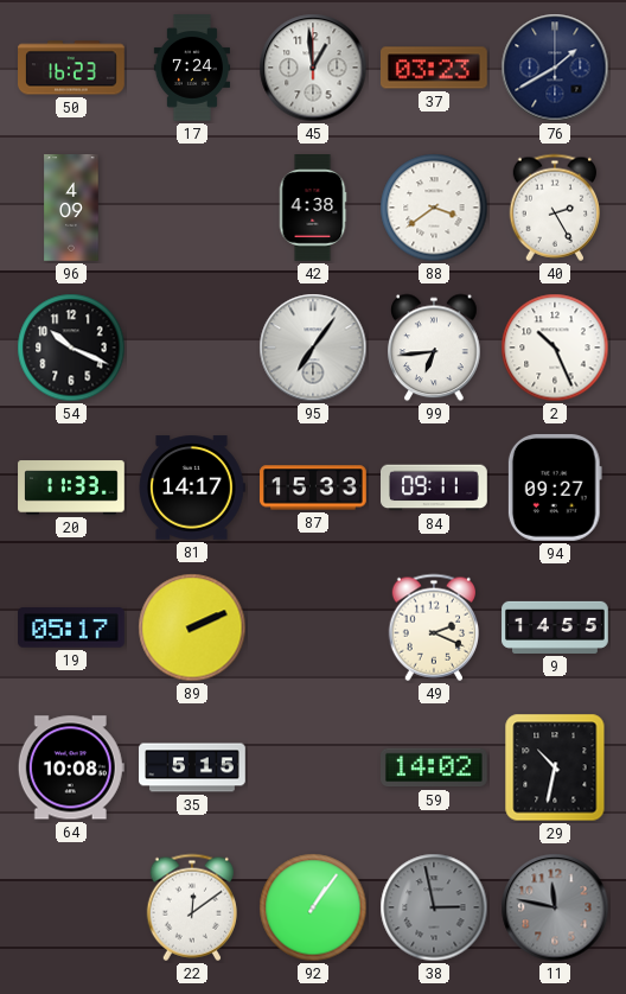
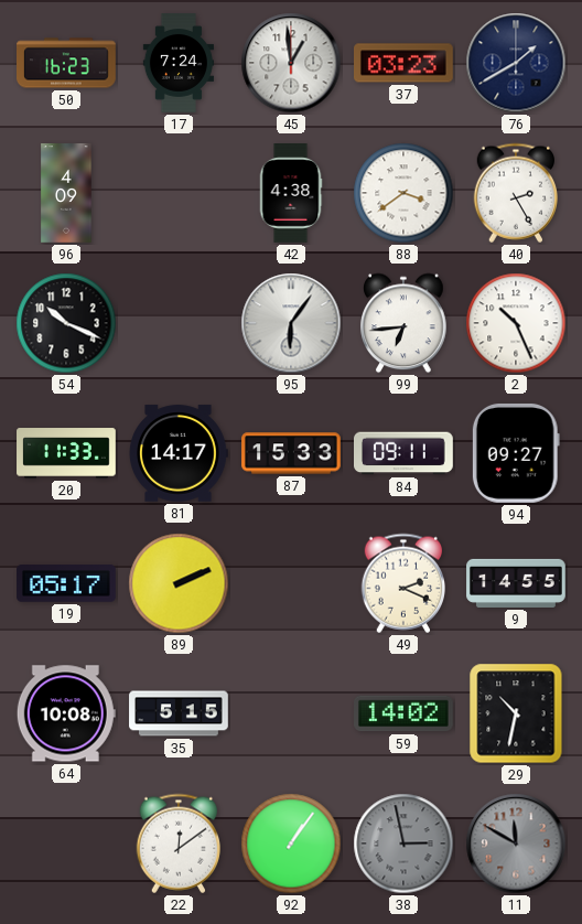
95: 7:06 -> 6:06 (291, 323)
11: 11:47 -> 11:50 (516, 844)
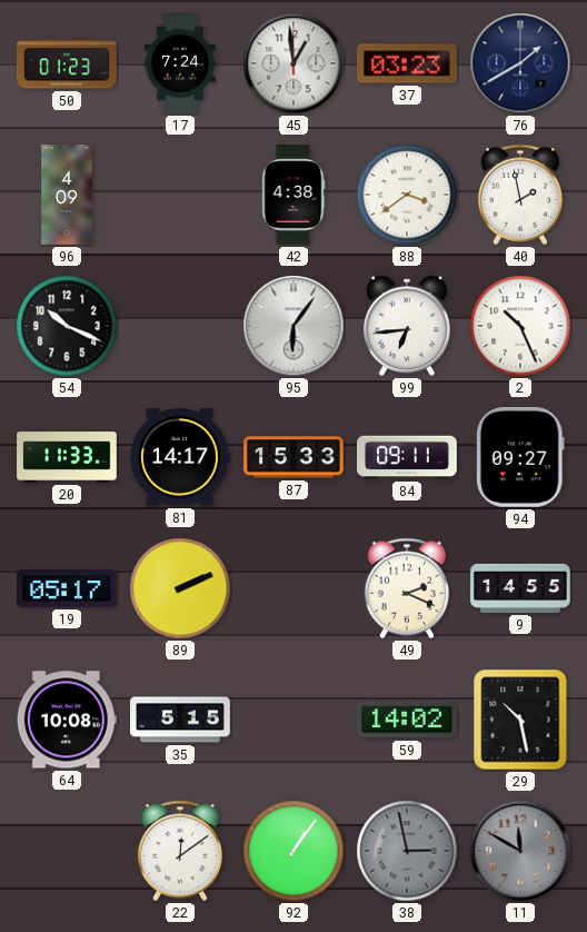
50: 16:23 -> 01:23 (68, 63)
40: 2:25 -> 1:58 (520, 195)
29: 10:32 -> 10:28 (520, 720)
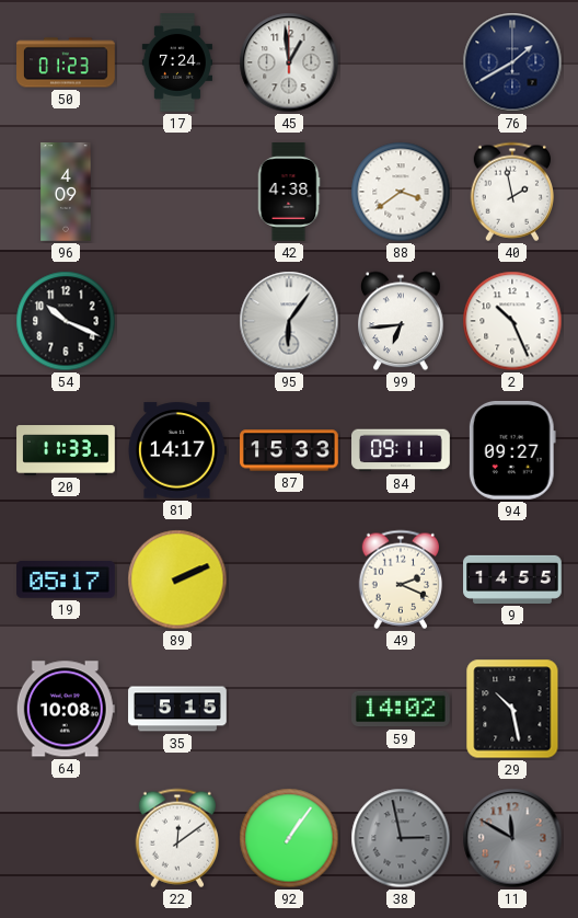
37: 03:23 -> none (408, 63)
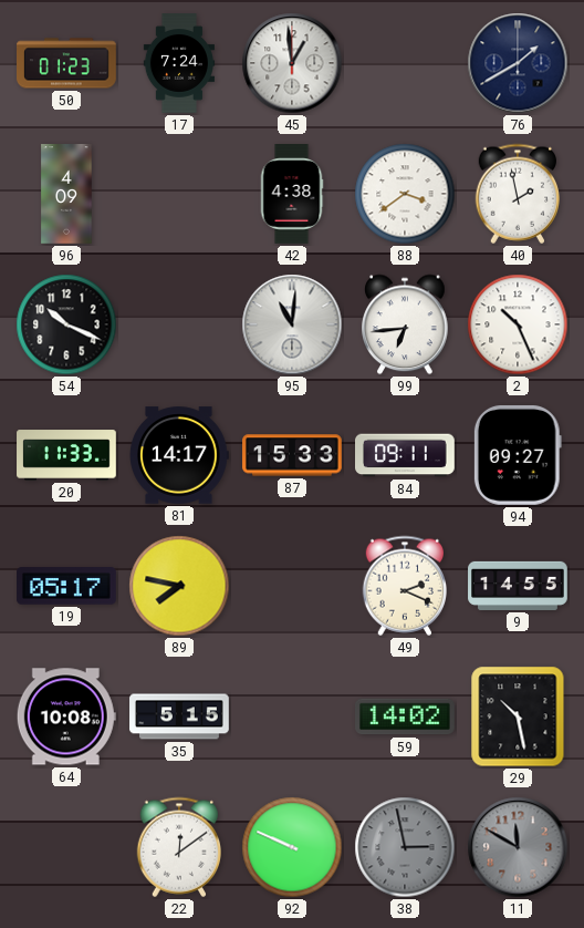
95: 6:06 -> 11:01 (292, 324)
89: 2:11 -> 7:47 (179, 586)
92: 1:06 -> 9:49 (292, 847)
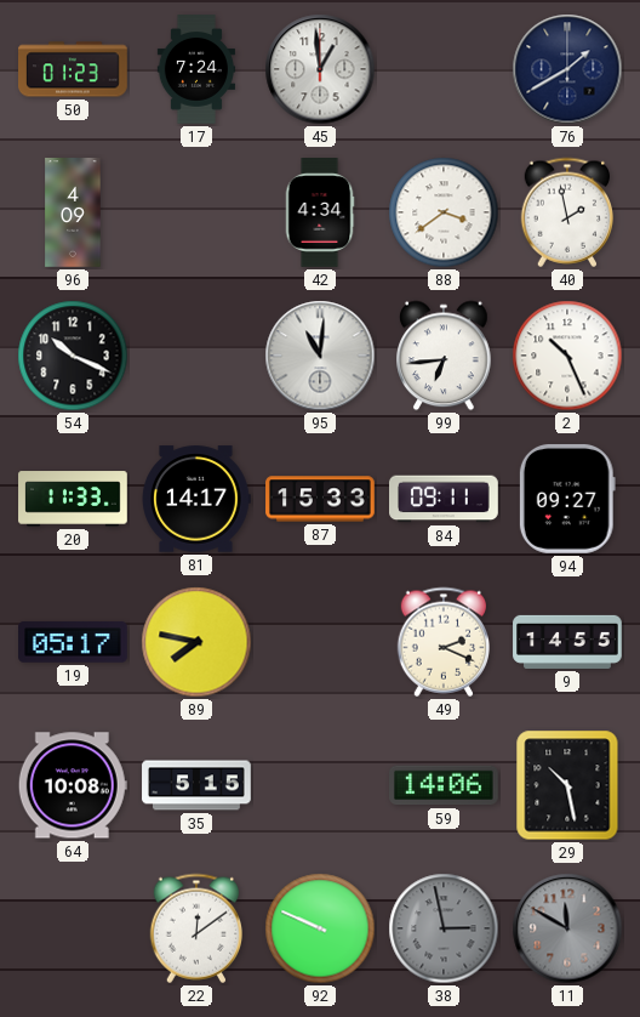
42: 4:38 -> 4:34 (320, 214)
59: 14:02 -> 14:06 (445, 785)
